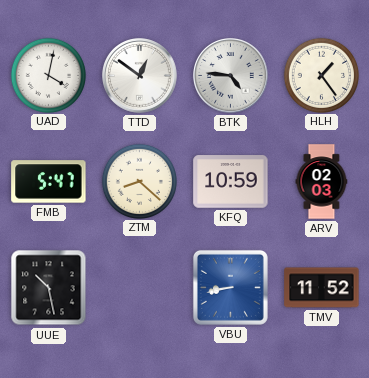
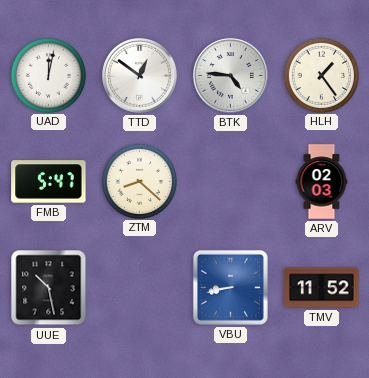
UAD: 4:02 -> 12:02 (48, 75)
KFQ: 10:59 -> none (231, 182)
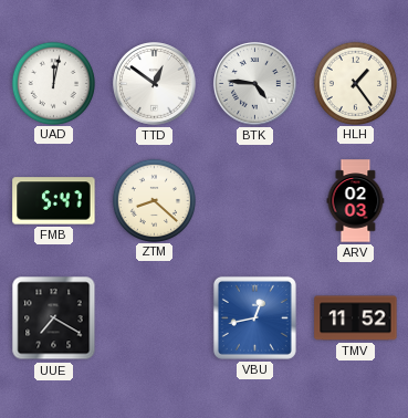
UUE: 10:28 -> 7:20 (54, 318)
VBU: 8:43 -> 12:43 (254, 317)
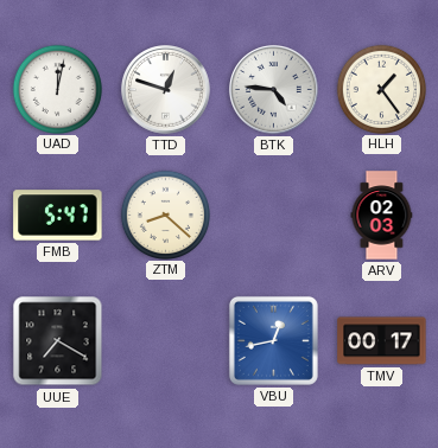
TTD: 12:51 -> 12:48 (166, 90)
TMV: 11:52 -> 00:17 (382, 341)
